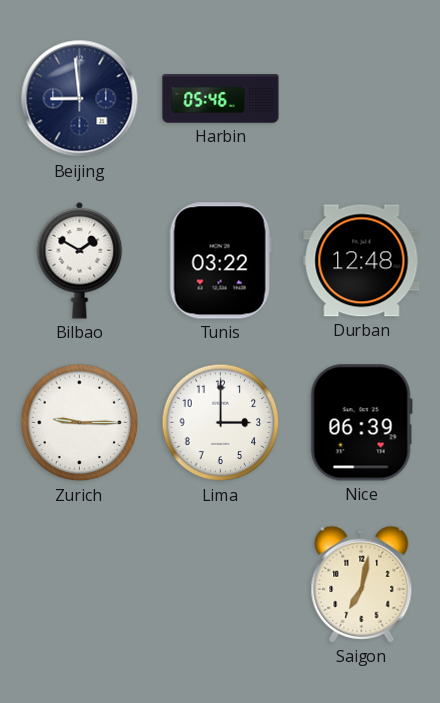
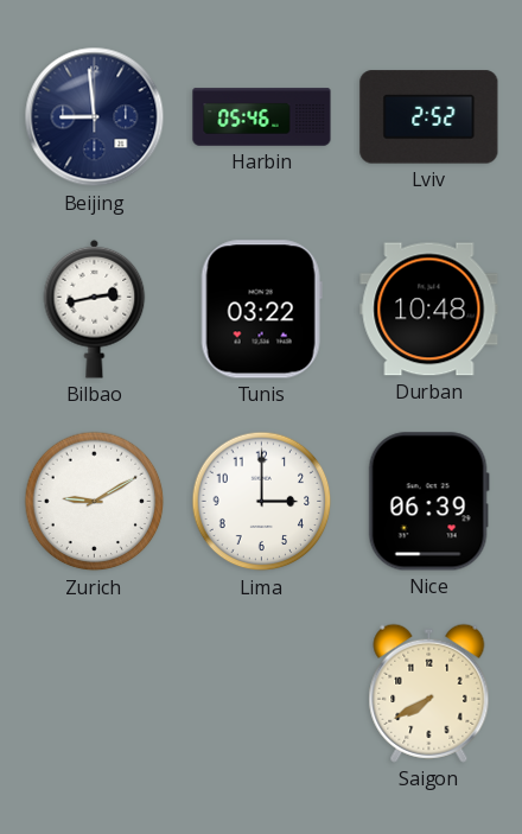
Lviv: none -> 2:52 (429, 117)
Bilbao: 1:50 -> 2:43 (95, 308)
Durban: 12:48 -> 10:48 (429, 310)
Zurich: 9:15 -> 9:10 (95, 502)
Saigon: 7:02 -> 7:40 (429, 693)
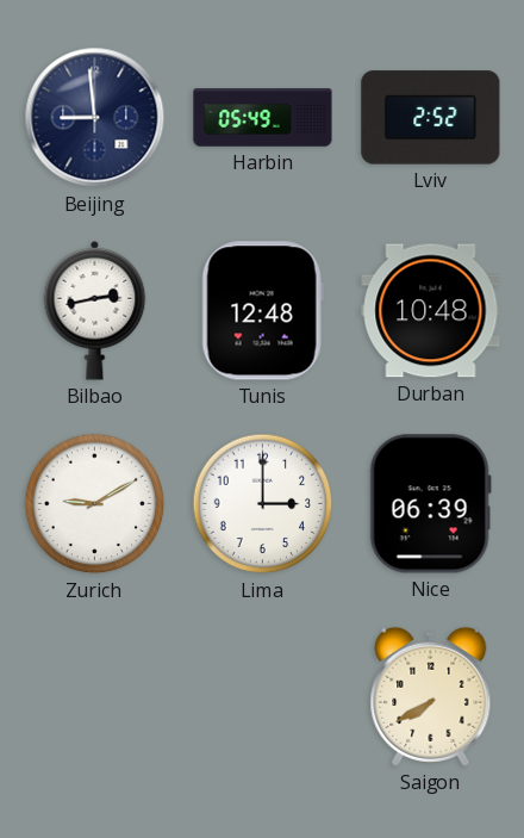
Harbin: 05:46 -> 05:49 (263, 118)
Tunis: 03:22 -> 12:48 (262, 311)
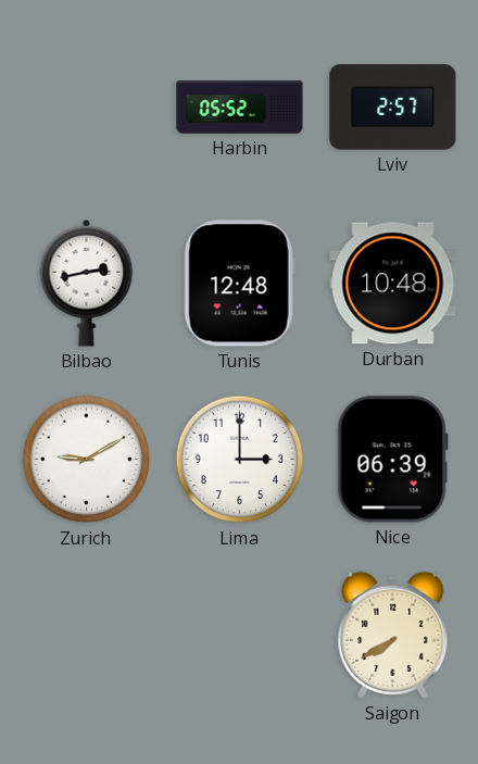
Beijing: 8:59 -> none (95, 118)
Harbin: 05:49 -> 05:52 (240, 108)
Lviv: 2:52 -> 2:57 (393, 108)
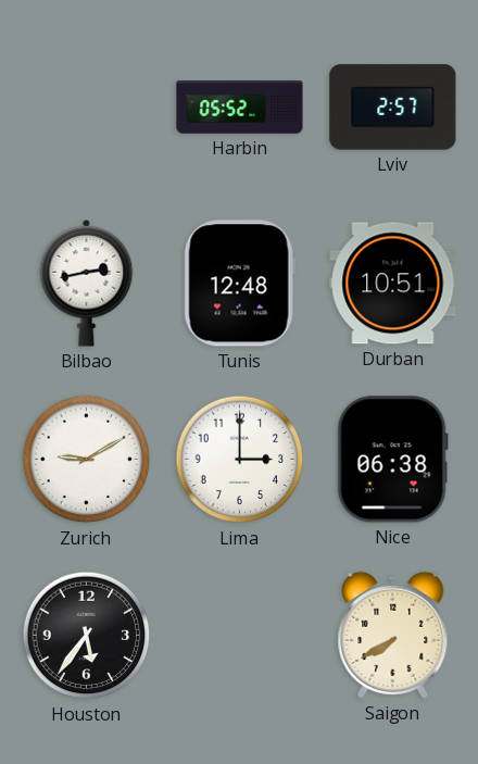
Durban: 10:48 -> 10:51 (393, 284)
Nice: 06:39 -> 06:38 (392, 460)
Houston: none -> 5:36 (87, 636)
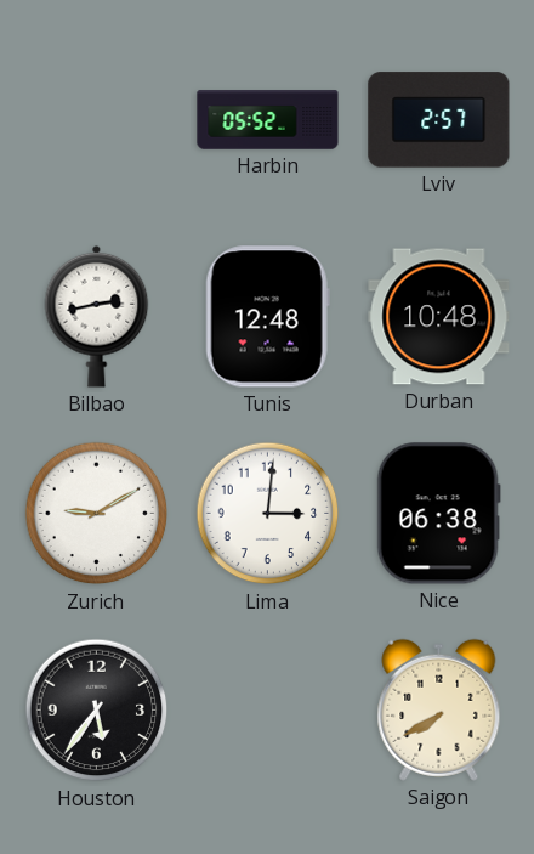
Durban: 10:51 -> 10:48 (439, 317)
Lima: 3:00 -> 3:01 (268, 514)
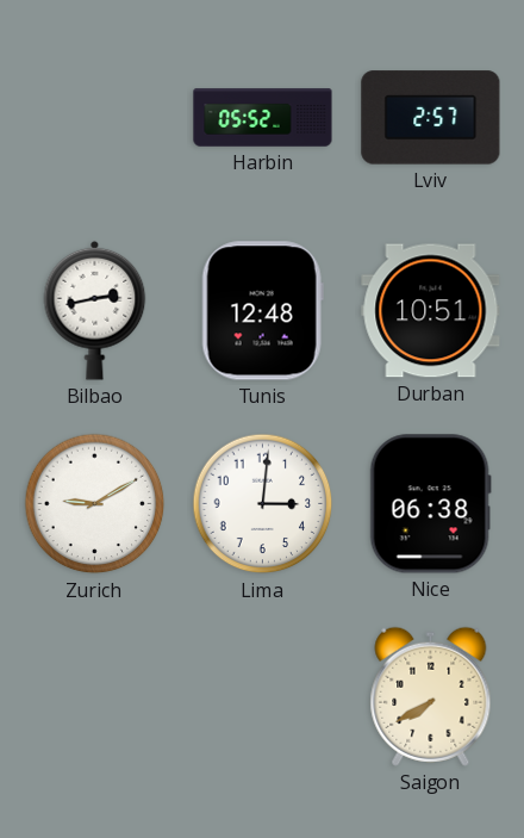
Durban: 10:48 -> 10:51 (431, 311)
Houston: 5:36 -> none (97, 711)
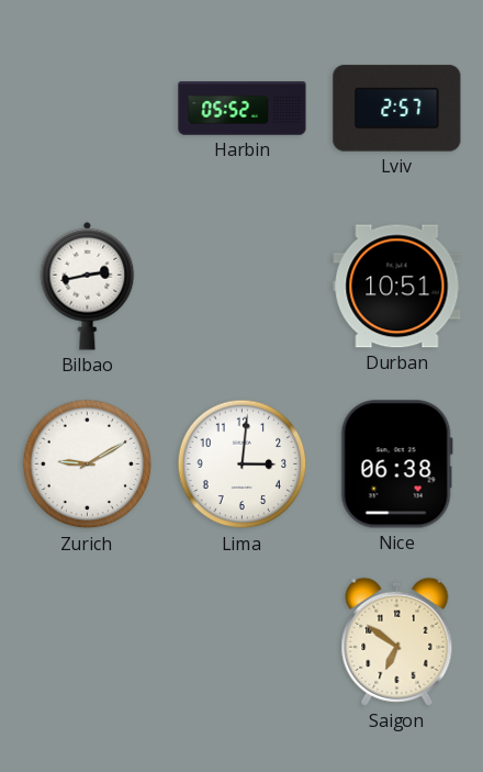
Tunis: 12:48 -> none (262, 311)
Saigon: 7:40 -> 6:51 (397, 641)
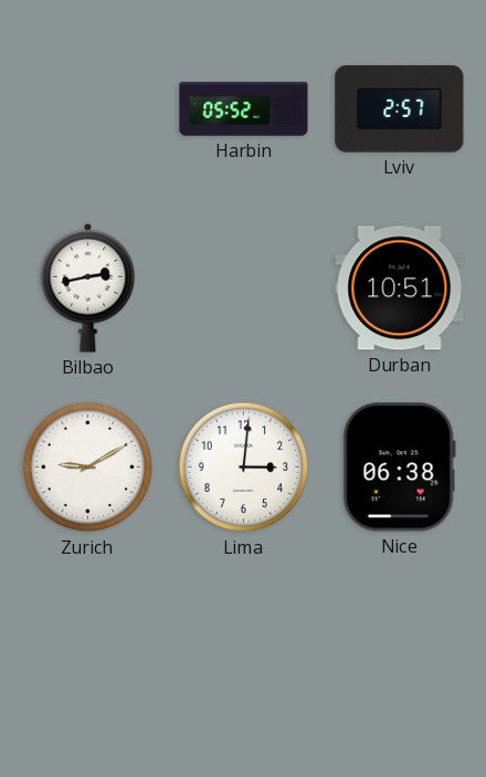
Saigon: 6:51 -> none (397, 641)
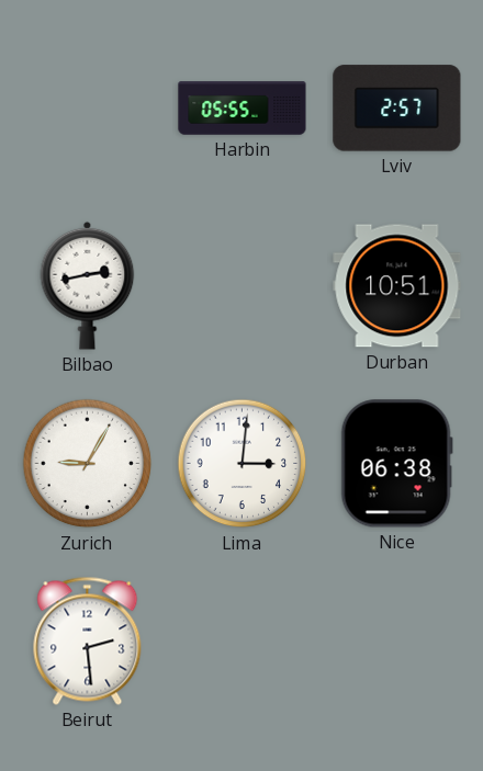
Harbin: 05:52 -> 05:55 (243, 109)
Zurich: 9:10 -> 9:05 (88, 464)
Beirut: none -> 2:29 (88, 640)
